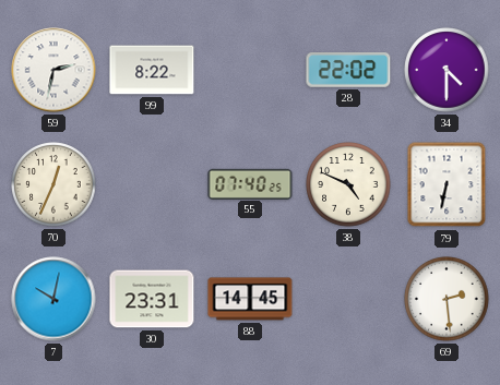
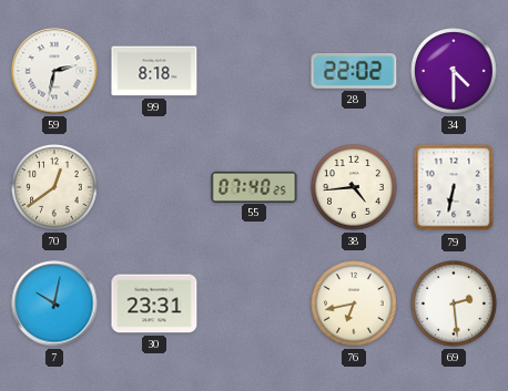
99: 8:22 -> 8:18 (154, 71)
70: 12:34 -> 12:39 (54, 187)
38: 4:49 -> 4:44 (354, 187)
88: 14:45 -> none (250, 299)
76: none -> 6:43 (354, 303)
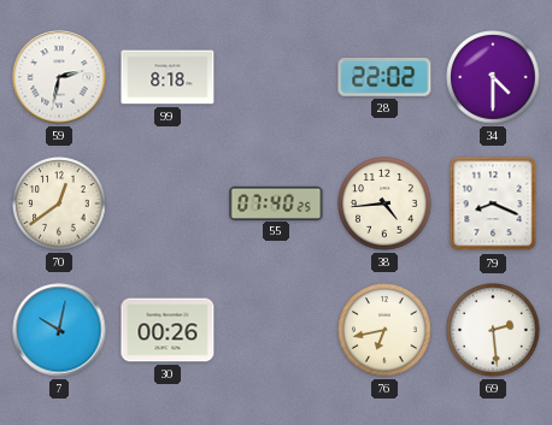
79: 6:32 -> 8:19 (493, 203)
30: 23:31 -> 00:26 (168, 330)
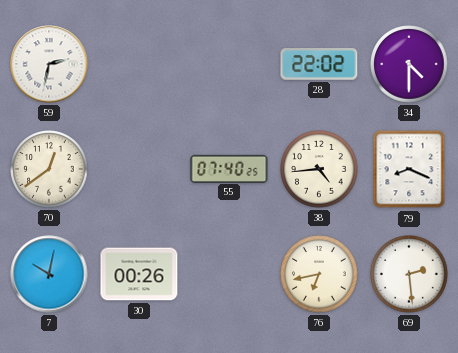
99: 8:18 -> none (168, 77)
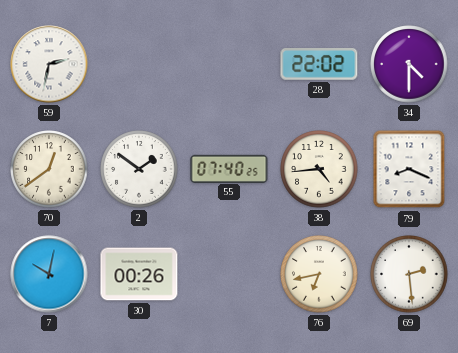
2: none -> 1:51 (139, 169)
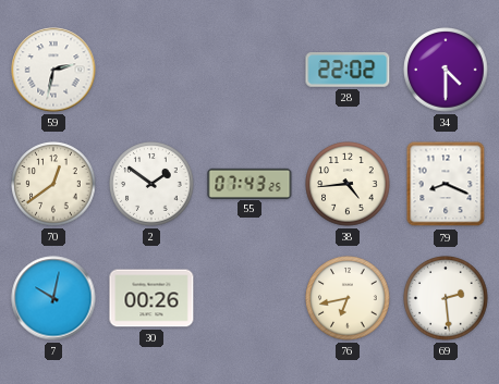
55: 07:40 -> 07:43 (249, 183)
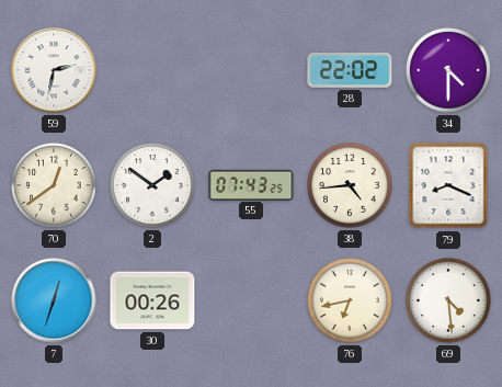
7: 10:02 -> 12:33 (54, 300)
69: 2:29 -> 4:29 (448, 300)
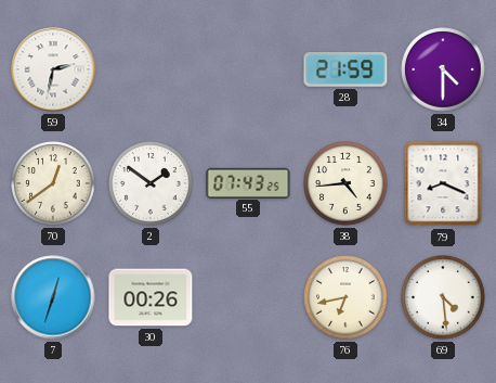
28: 22:02 -> 21:59 (345, 71)
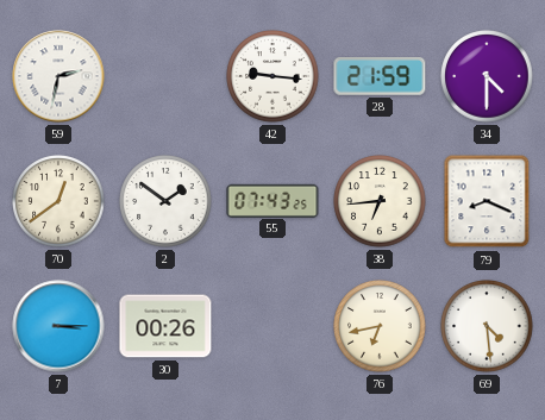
42: none -> 9:16 (272, 76)
38: 4:44 -> 6:44 (380, 201)
7: 12:33 -> 3:15 (58, 326)
